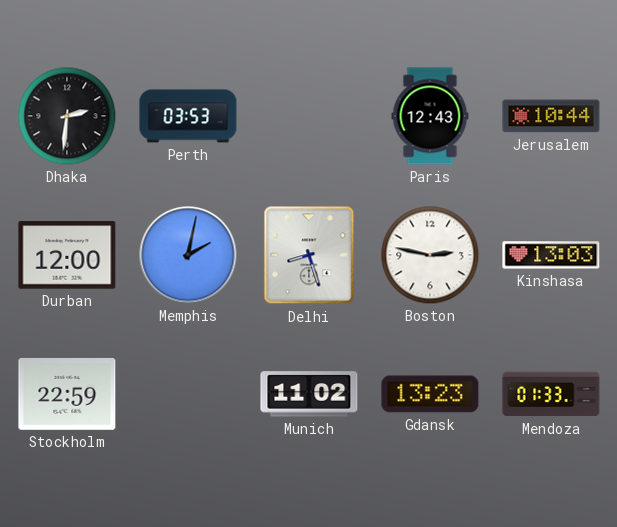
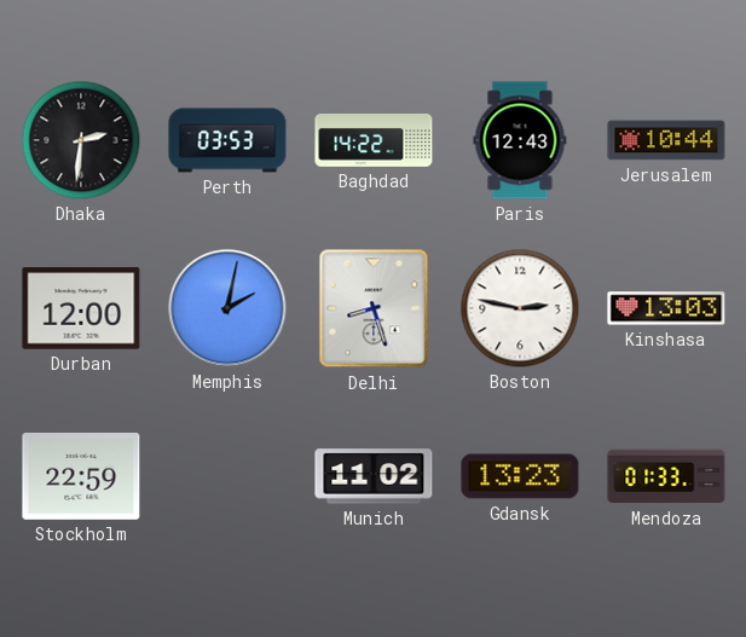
Baghdad: none -> 14:22 (374, 141)
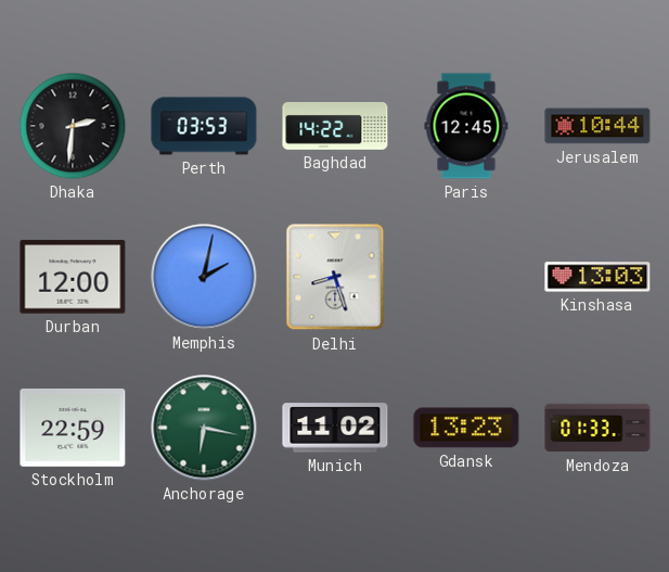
Paris: 12:43 -> 12:45 (466, 126)
Boston: 2:47 -> none (520, 308)
Anchorage: none -> 6:17 (204, 428)
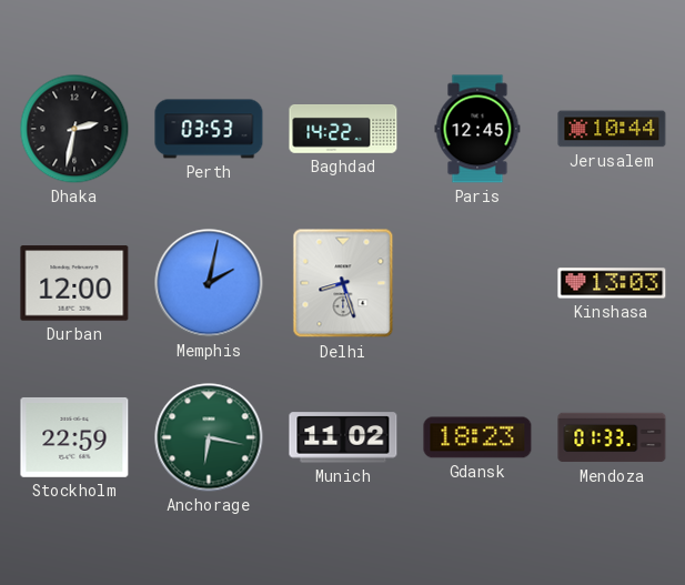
Dhaka: 2:31 -> 2:32 (74, 129)
Gdansk: 13:23 -> 18:23 (477, 437)
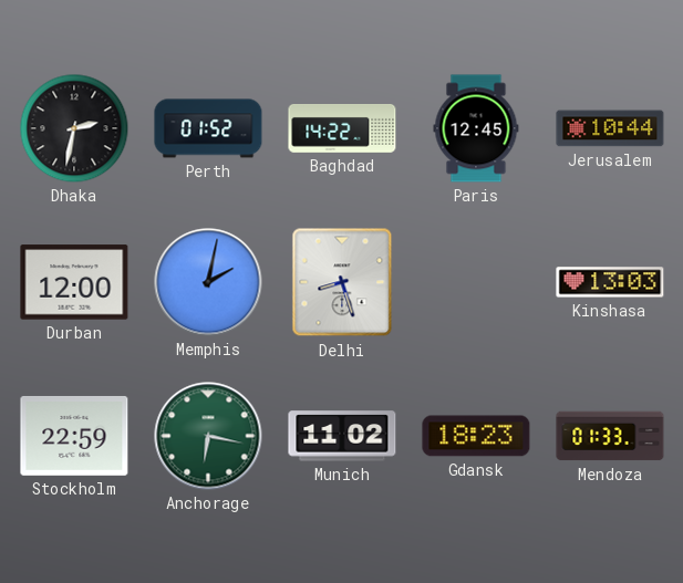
Perth: 03:53 -> 01:52 (208, 128)
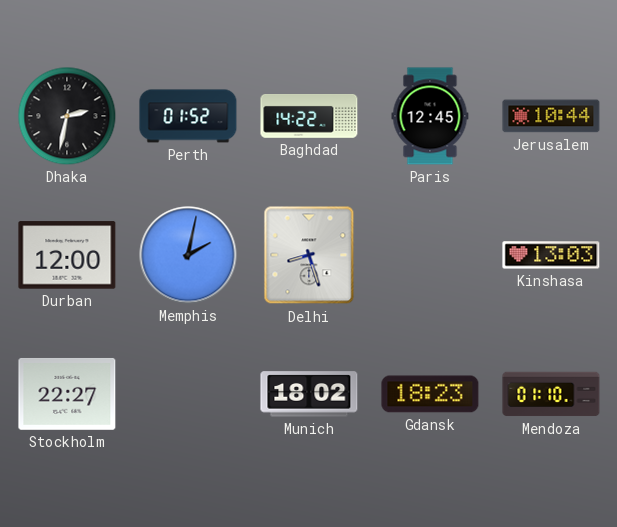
Stockholm: 22:59 -> 22:27 (67, 394)
Anchorage: 6:17 -> none (208, 436)
Munich: 11:02 -> 18:02 (309, 394)
Mendoza: 01:33 -> 01:10 (551, 394)
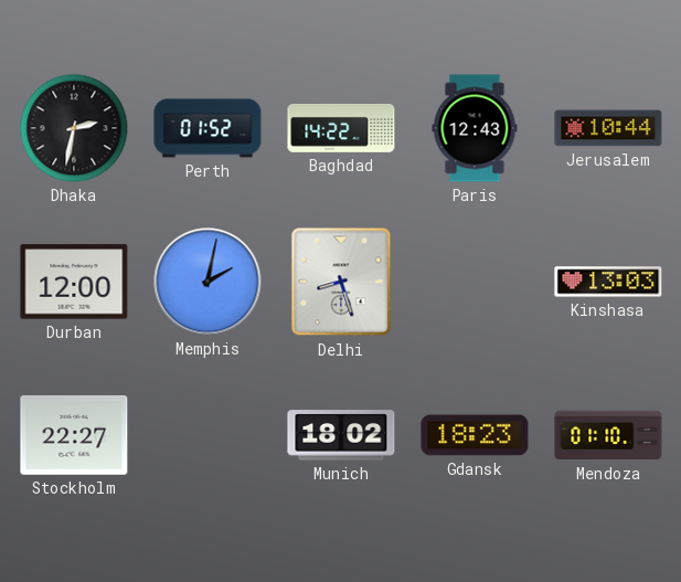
Paris: 12:45 -> 12:43 (475, 128)
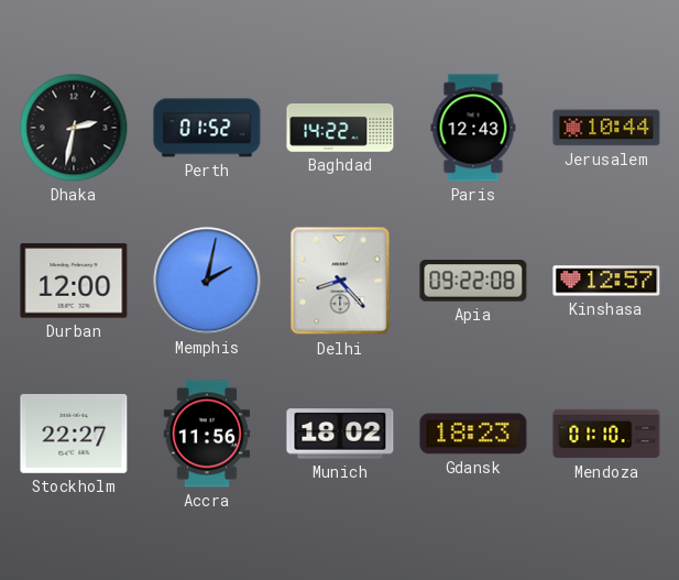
Delhi: 8:27 -> 8:23 (340, 281)
Apia: none -> 09:22 (473, 281)
Kinshasa: 13:03 -> 12:57 (606, 281)
Accra: none -> 11:56 (207, 434)
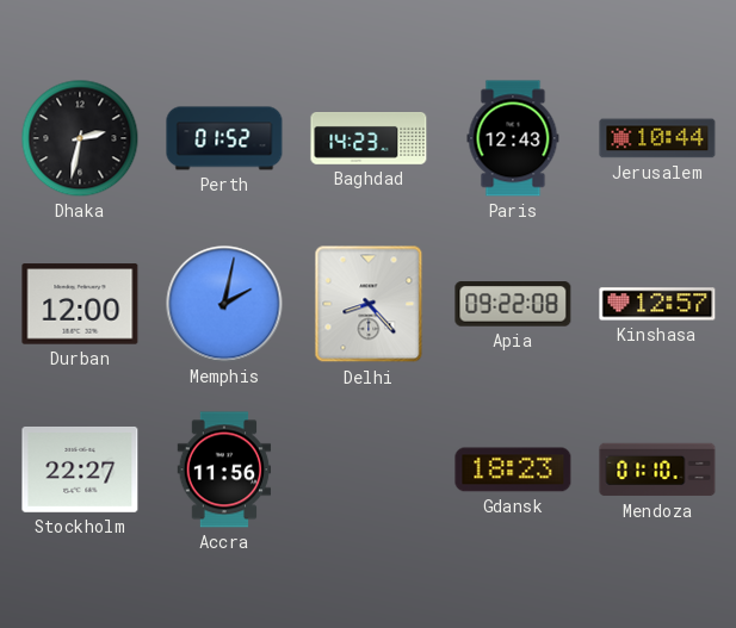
Baghdad: 14:22 -> 14:23 (369, 139)
Munich: 18:02 -> none (340, 434)
